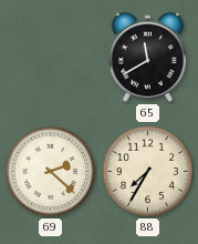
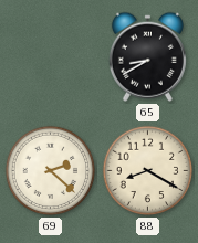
65: 11:40 -> 8:40 (147, 56)
88: 7:35 -> 8:20 (148, 171)
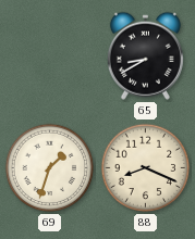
69: 2:22 -> 1:33 (50, 168)
88: 8:20 -> 8:19 (146, 168)
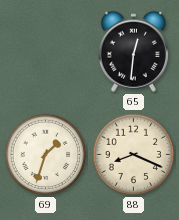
65: 8:40 -> 12:31 (133, 51)
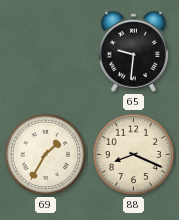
65: 12:31 -> 9:31 (133, 51)
69: 1:33 -> 1:35 (46, 155)
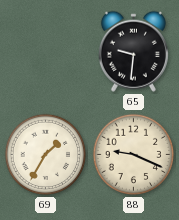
88: 8:19 -> 9:19 (134, 155)
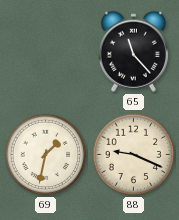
65: 9:31 -> 11:23 (133, 51)
69: 1:35 -> 1:32 (46, 155)
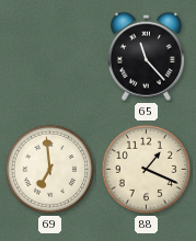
69: 1:32 -> 6:59 (50, 170)
88: 9:19 -> 1:19 (147, 170)
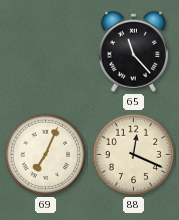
69: 6:59 -> 7:04 (46, 155)
88: 1:19 -> 12:19 (134, 155)
